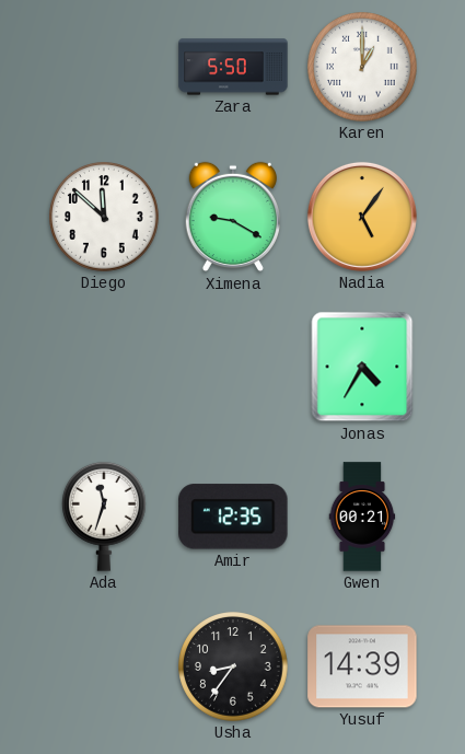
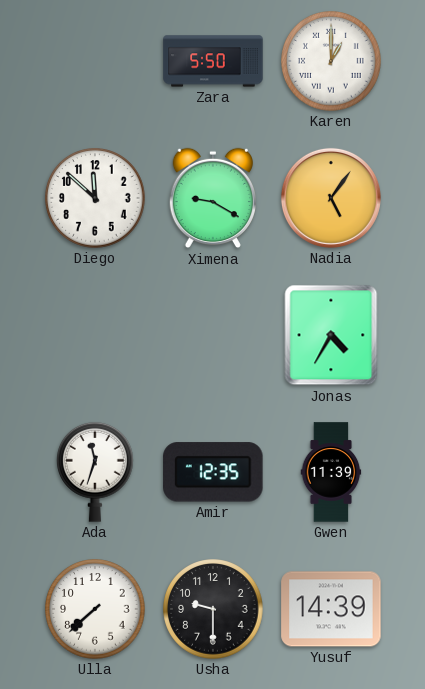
Gwen: 00:21 -> 11:39 (331, 472)
Ulla: none -> 7:38 (95, 609)
Usha: 8:36 -> 9:30 (213, 609)
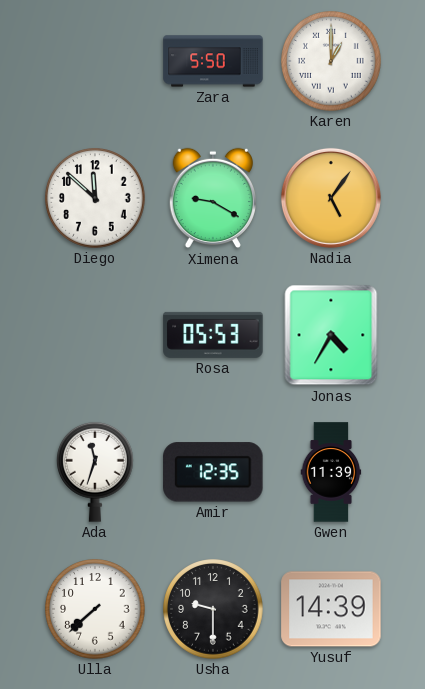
Rosa: none -> 05:53 (213, 335)
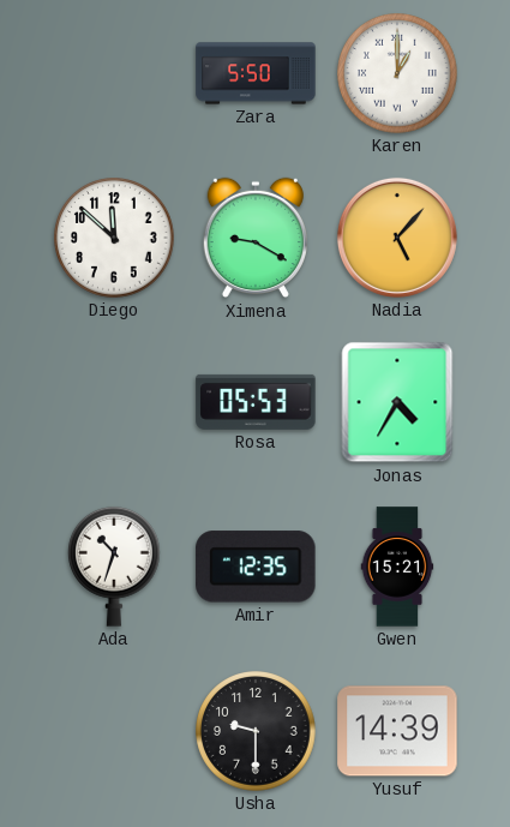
Nadia: 5:06 -> 5:07 (397, 238)
Ada: 11:33 -> 10:33 (115, 567)
Gwen: 11:39 -> 15:21 (397, 567)
Ulla: 7:38 -> none (95, 609)
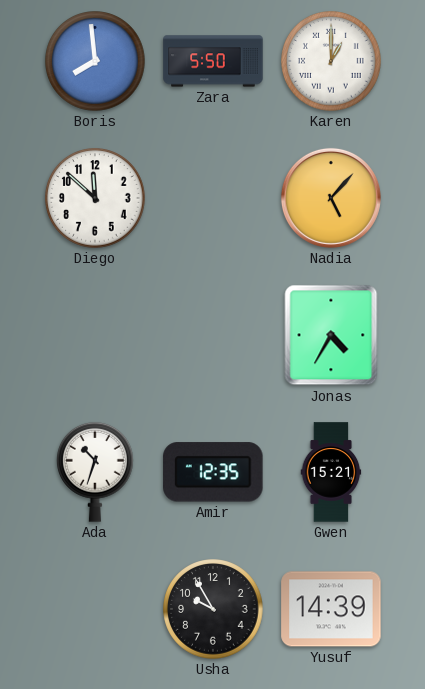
Boris: none -> 7:59 (95, 61)
Ximena: 9:20 -> none (254, 238)
Rosa: 05:53 -> none (256, 402)
Usha: 9:30 -> 9:55 (213, 609)
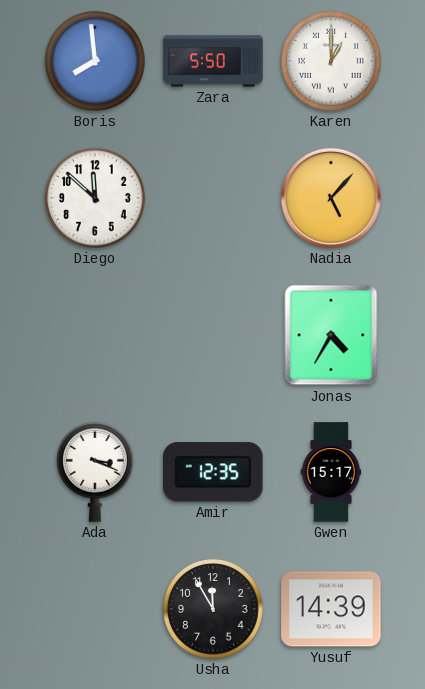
Ada: 10:33 -> 3:19 (96, 472)
Gwen: 15:21 -> 15:17 (331, 472)
Usha: 9:55 -> 11:55 (213, 609)
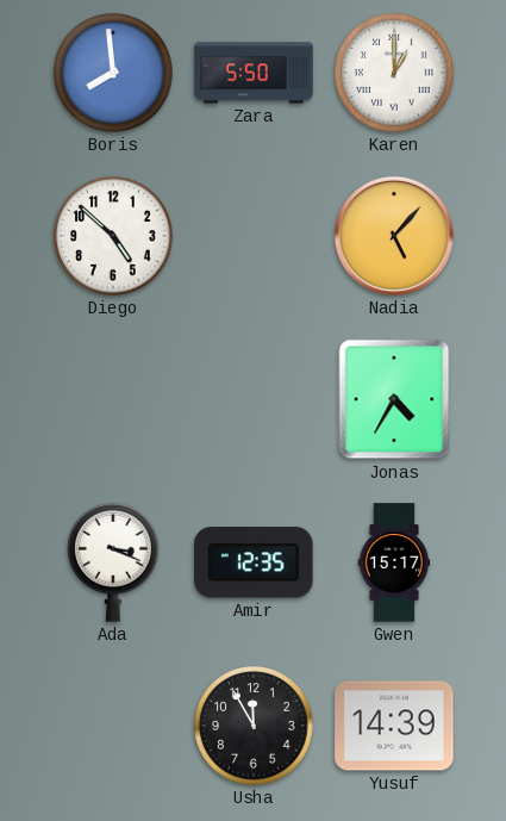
Diego: 11:52 -> 4:52 (113, 236)
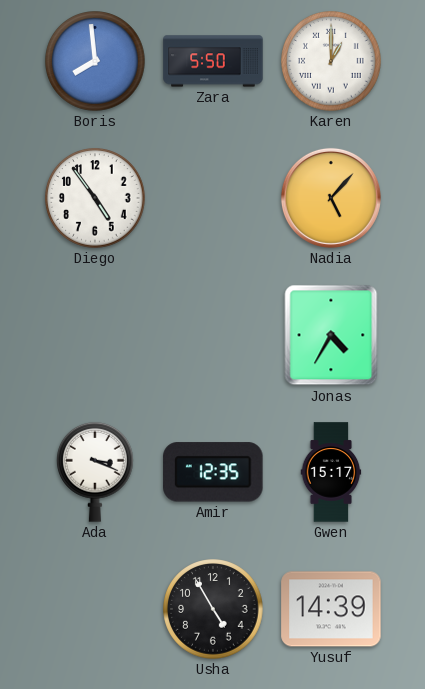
Diego: 4:52 -> 4:54 (95, 198)
Usha: 11:55 -> 4:55 (213, 609)
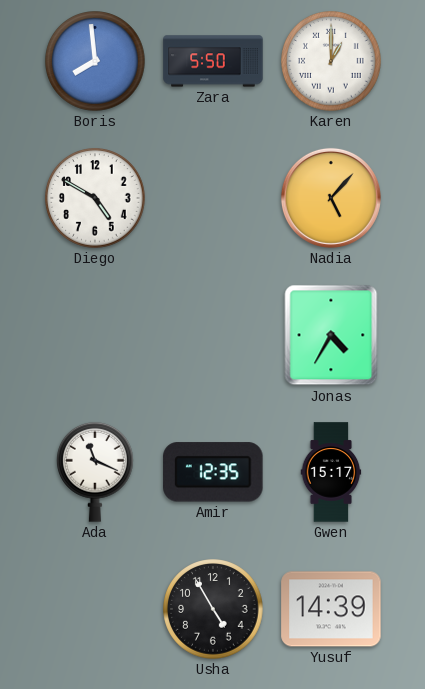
Diego: 4:54 -> 4:50 (95, 198)
Ada: 3:19 -> 11:19 (96, 472)
